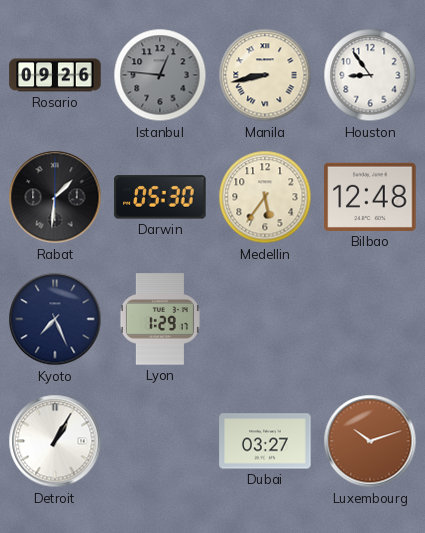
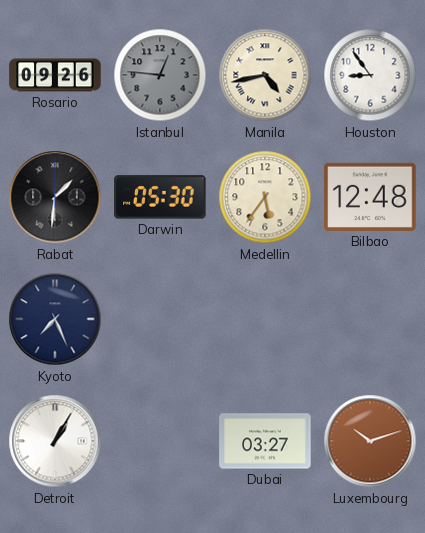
Manila: 8:43 -> 4:43 (265, 75)
Lyon: 1:29 -> none (160, 319)
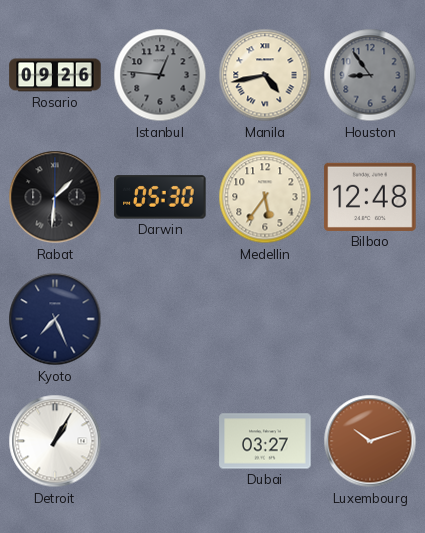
Houston dial: white -> grey (370, 75)
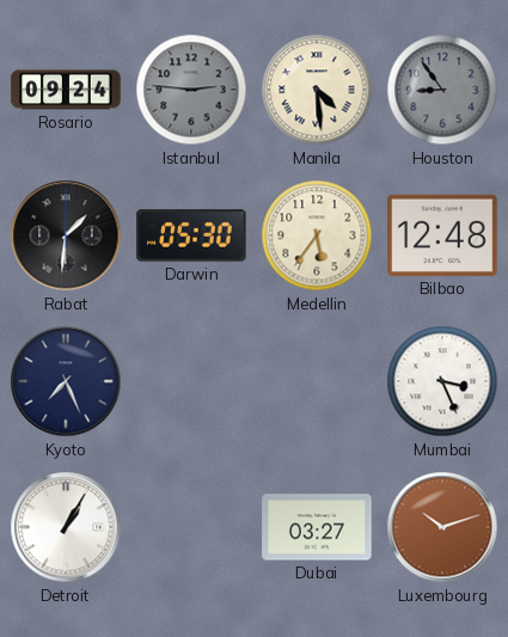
Rosario: 09:26 -> 09:24 (66, 90)
Istanbul: 12:46 -> 2:46 (191, 90)
Manila: 4:43 -> 4:29 (317, 90)
Mumbai: none -> 3:26 (442, 381)
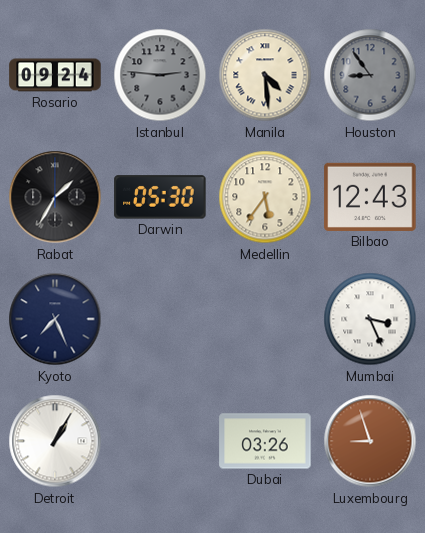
Rabat: 1:31 -> 1:35 (55, 197)
Bilbao: 12:48 -> 12:43 (370, 197)
Dubai: 03:27 -> 03:26 (265, 441)
Luxembourg: 10:12 -> 8:57 (370, 441)
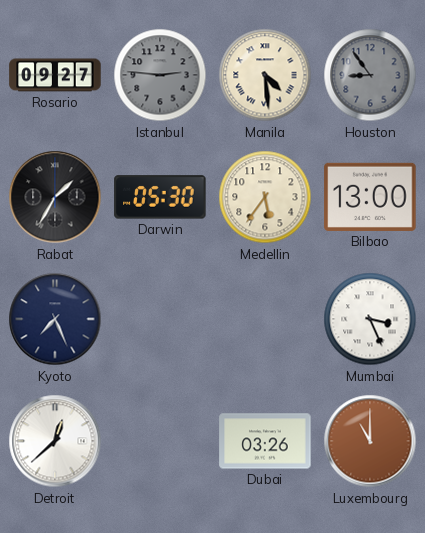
Rosario: 09:24 -> 09:27 (55, 75)
Bilbao: 12:43 -> 13:00 (370, 197)
Detroit: 1:05 -> 12:38 (55, 441)
Luxembourg: 8:57 -> 11:00 (370, 441)
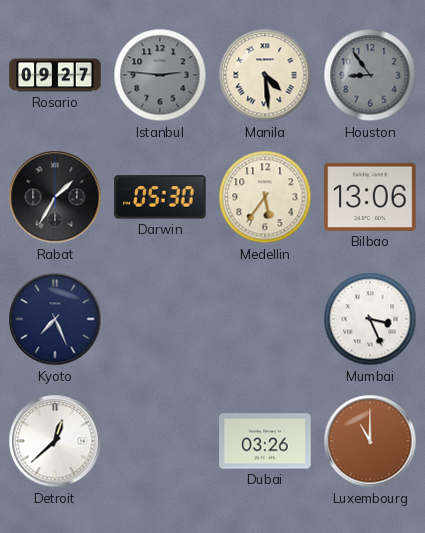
Bilbao: 13:00 -> 13:06 (370, 197)
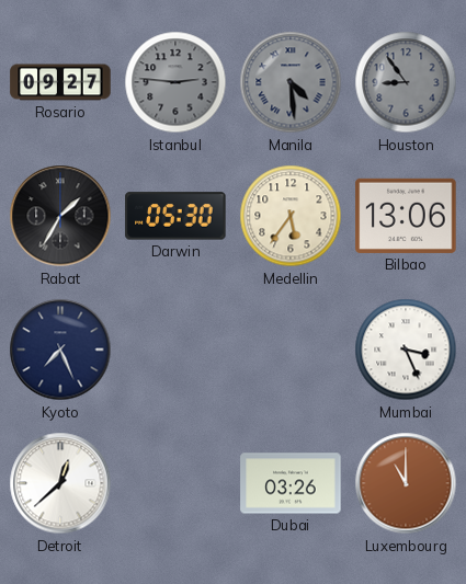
Manila dial: cream -> grey (291, 82)
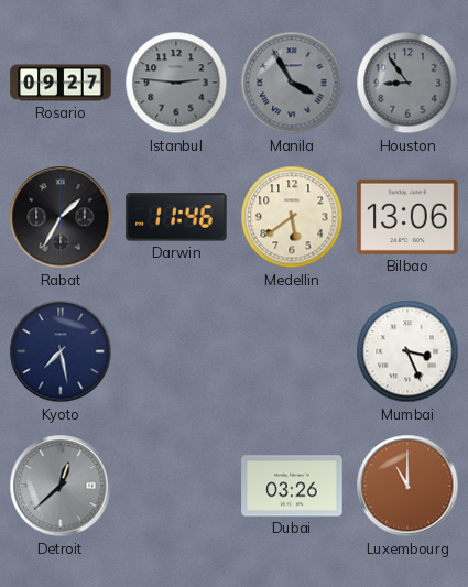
Manila: 4:29 -> 3:55 (292, 83)
Darwin: 05:30 -> 11:46 (176, 217)
Medellin: 5:36 -> 5:39 (292, 217)
Kyoto: 7:26 -> 7:28 (61, 351)
Detroit dial: white -> grey (61, 486)
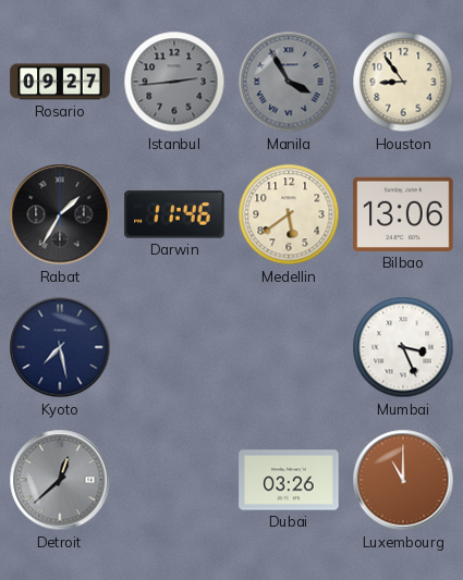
Istanbul: 2:46 -> 2:44 (174, 82)
Houston dial: grey -> cream (403, 82)
